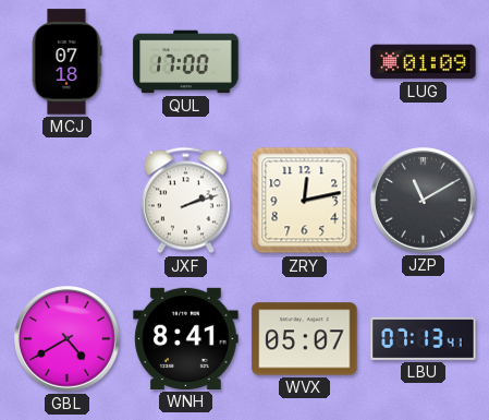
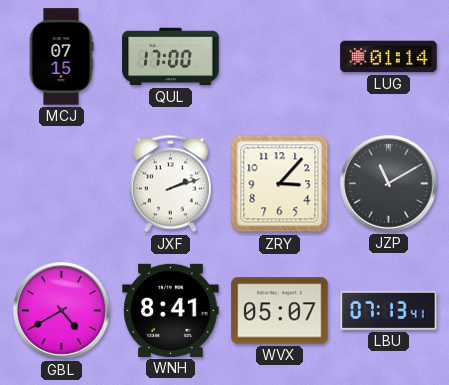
MCJ: 07:18 -> 07:15 (61, 57)
LUG: 01:09 -> 01:14 (389, 57)
ZRY: 12:13 -> 3:07 (280, 184)
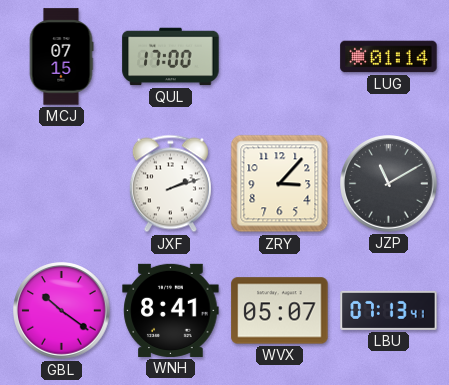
GBL: 4:40 -> 10:21 (62, 311)
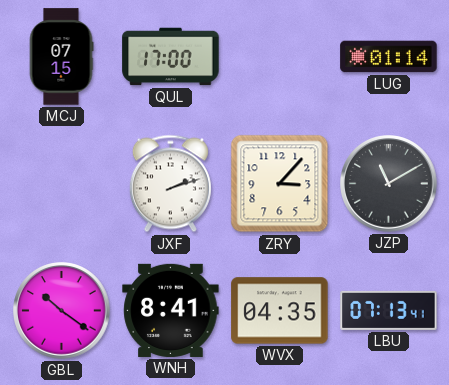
WVX: 05:07 -> 04:35 (280, 311)
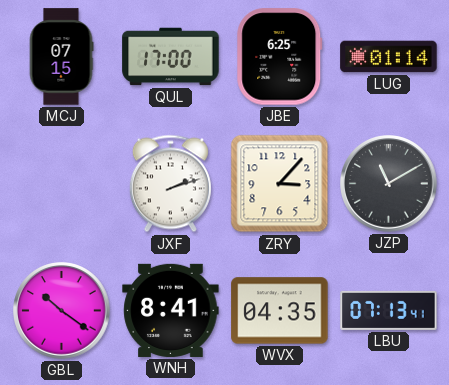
JBE: none -> 6:25 (280, 57)
